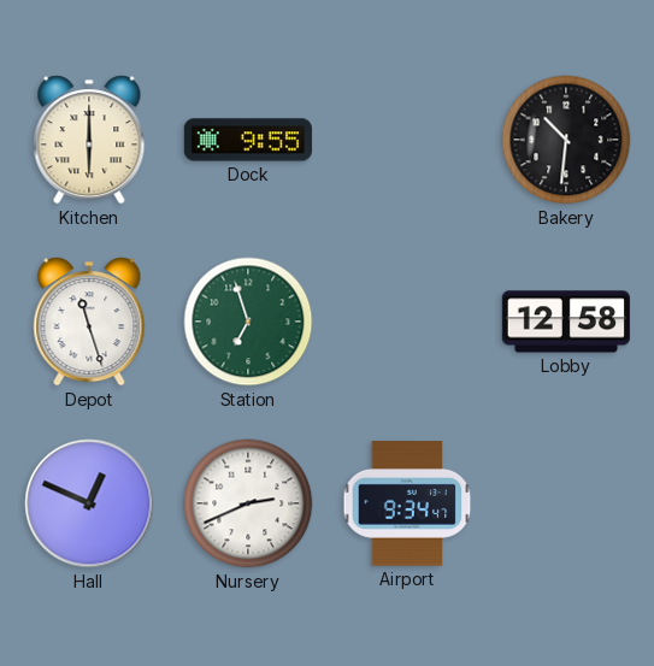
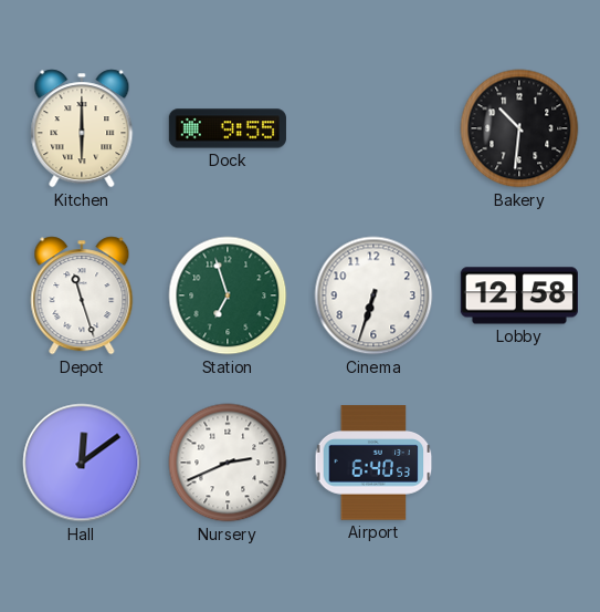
Cinema: none -> 6:33 (373, 295)
Hall: 12:49 -> 12:09 (82, 463)
Airport: 9:34 -> 6:40 (373, 463)
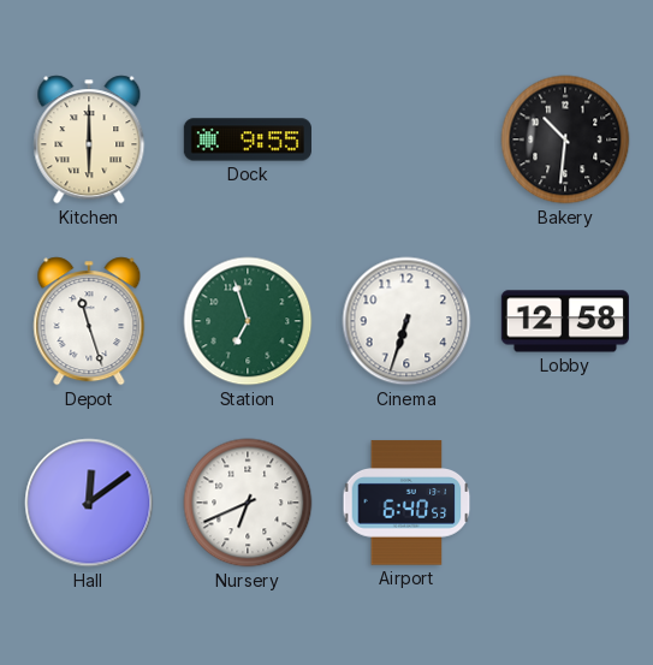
Nursery: 2:41 -> 6:41 (248, 503)
